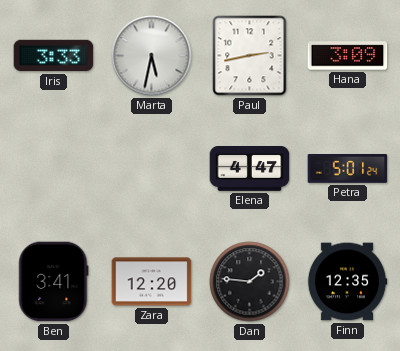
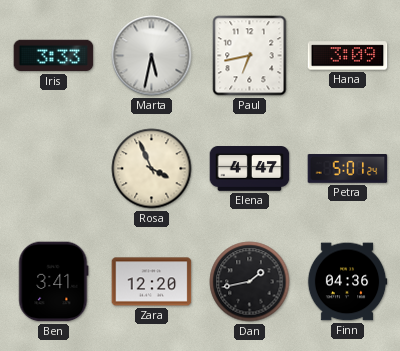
Paul: 2:43 -> 6:43 (250, 56)
Rosa: none -> 3:56 (152, 169)
Dan: 1:46 -> 1:43 (250, 282)
Finn: 12:35 -> 04:36 (347, 282)
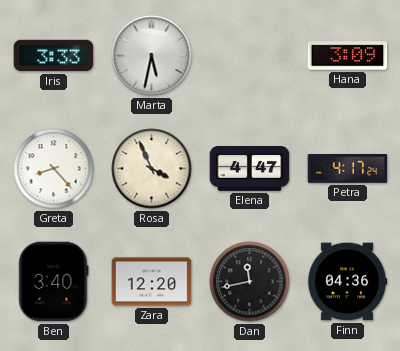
Paul: 6:43 -> none (250, 56)
Greta: none -> 8:23 (54, 169)
Petra: 5:01 -> 4:17 (348, 169)
Ben: 3:41 -> 3:40 (54, 282)
Dan: 1:43 -> 11:43 (250, 282)
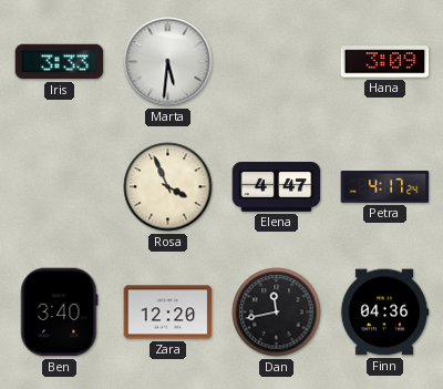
Marta: 5:32 -> 5:31 (168, 62)
Greta: 8:23 -> none (54, 169)
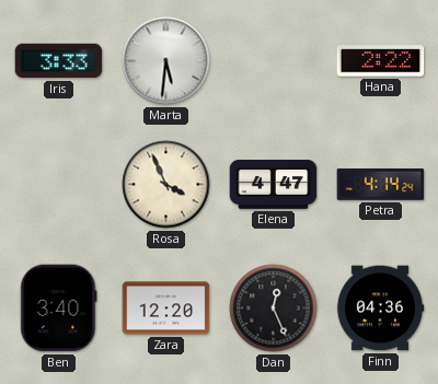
Hana: 3:09 -> 2:22 (381, 61)
Petra: 4:17 -> 4:14 (381, 185)
Dan: 11:43 -> 12:26 (274, 309)
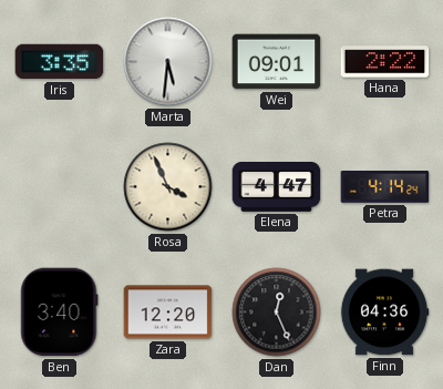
Iris: 3:33 -> 3:35 (60, 62)
Wei: none -> 09:01 (277, 62)
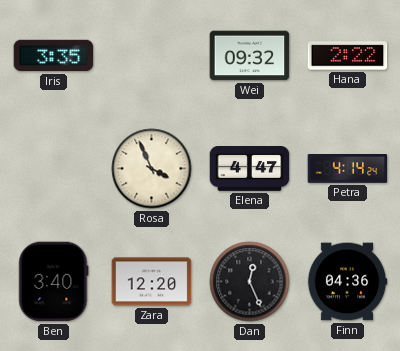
Marta: 5:31 -> none (168, 62)
Wei: 09:01 -> 09:32 (250, 56)
